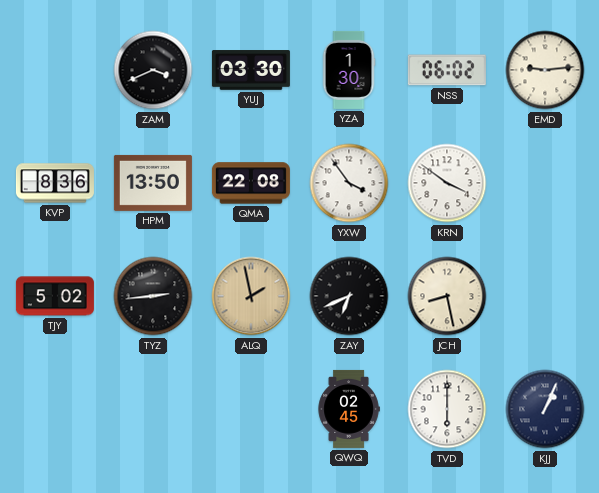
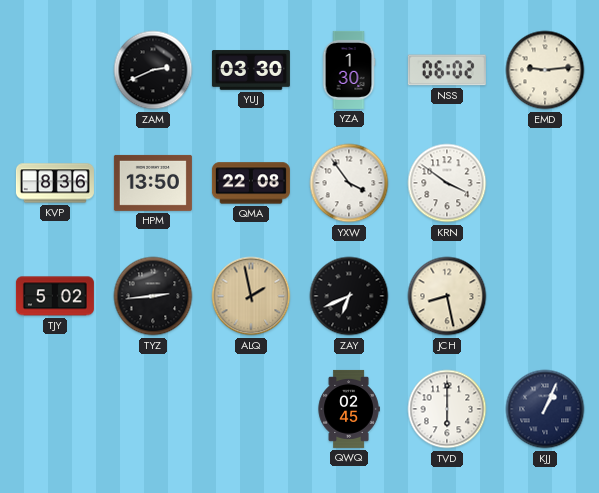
ZAM: 3:41 -> 2:41 (153, 70)
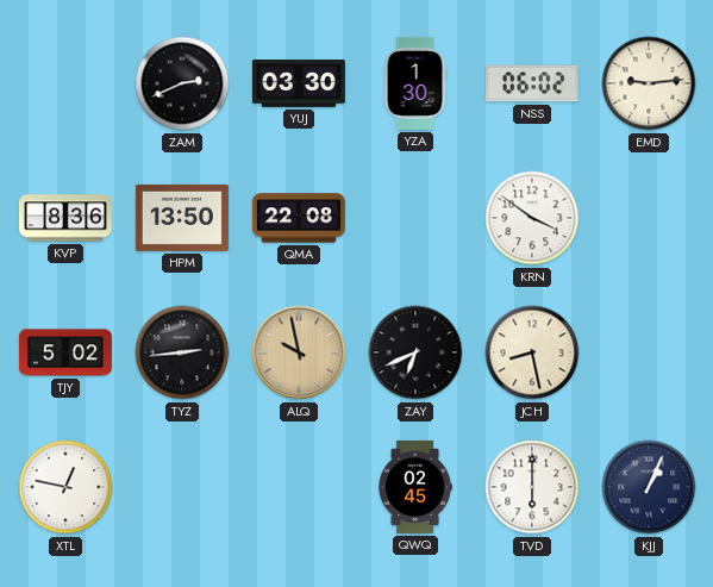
YXW: 3:54 -> none (349, 183)
ALQ: 1:58 -> 9:58 (299, 352)
XTL: none -> 12:47 (65, 487)
